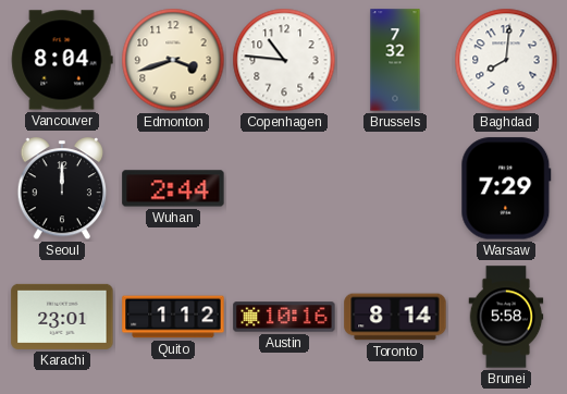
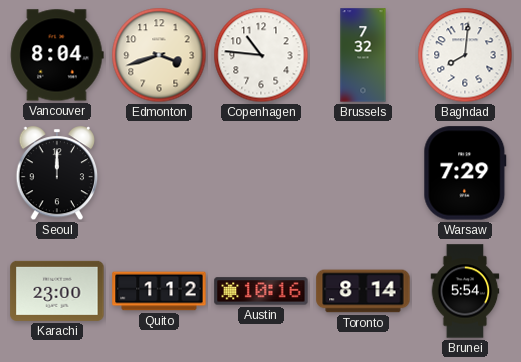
Wuhan: 2:44 -> none (173, 188)
Karachi: 23:01 -> 23:00 (57, 291)
Brunei: 5:58 -> 5:54 (465, 291)
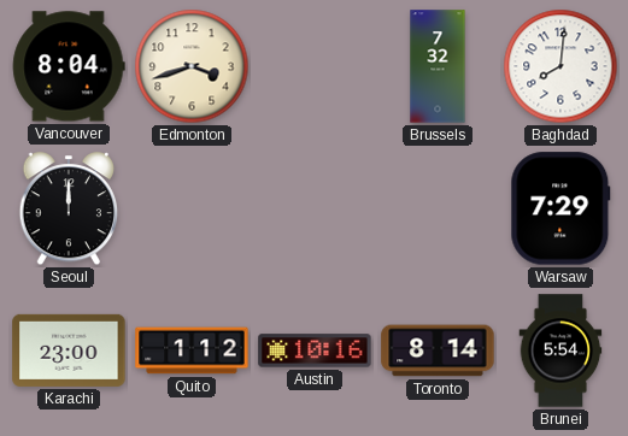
Copenhagen: 10:46 -> none (261, 55)
